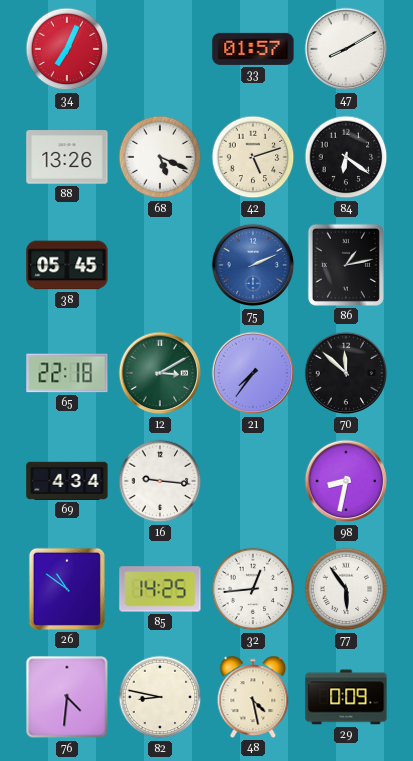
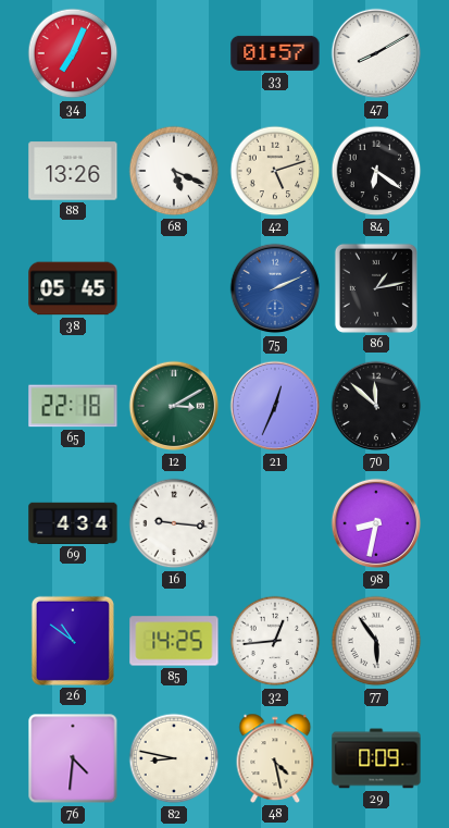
21: 7:36 -> 12:34 (275, 406)
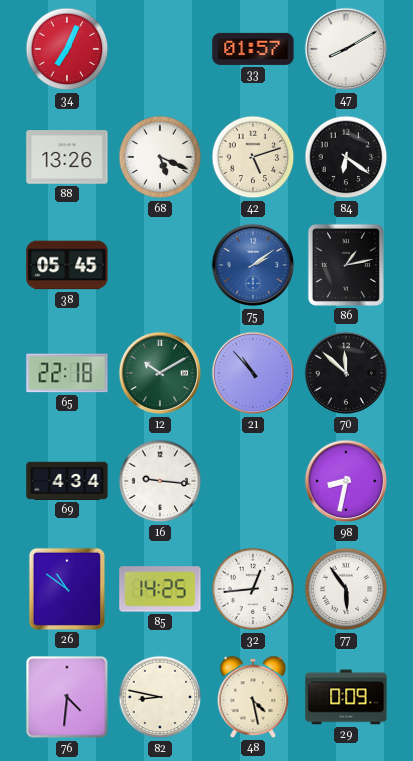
75: 2:11 -> 2:09 (253, 265)
12: 3:10 -> 10:10 (160, 373)
21: 12:34 -> 10:53 (253, 373)
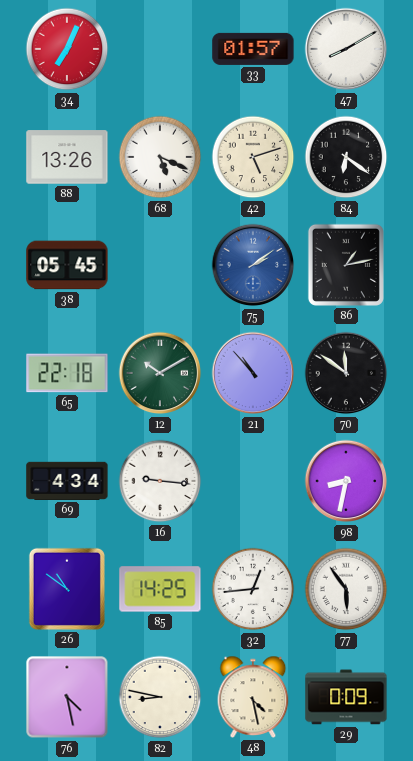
70: 11:52 -> 11:51 (346, 373)
76: 4:31 -> 4:28 (67, 697)
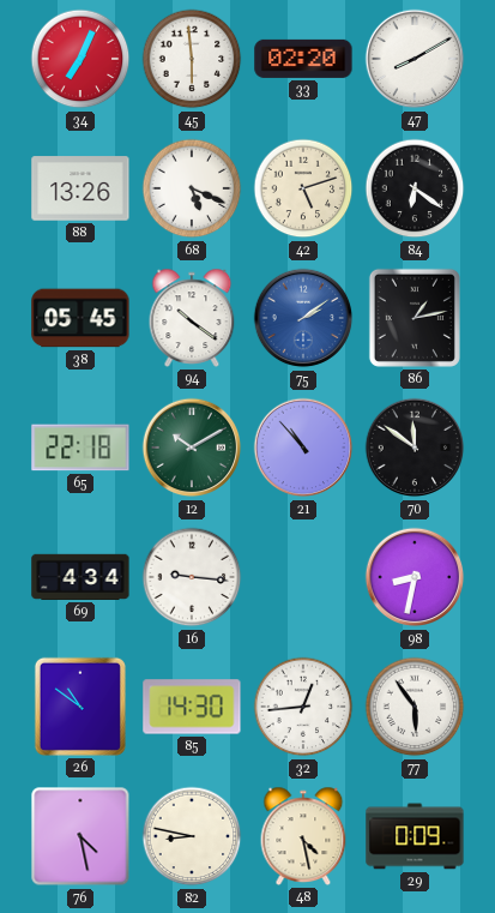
45: none -> 5:59 (192, 59)
33: 01:57 -> 02:20 (303, 59)
94: none -> 10:21 (192, 318)
85: 14:25 -> 14:30 (192, 707)
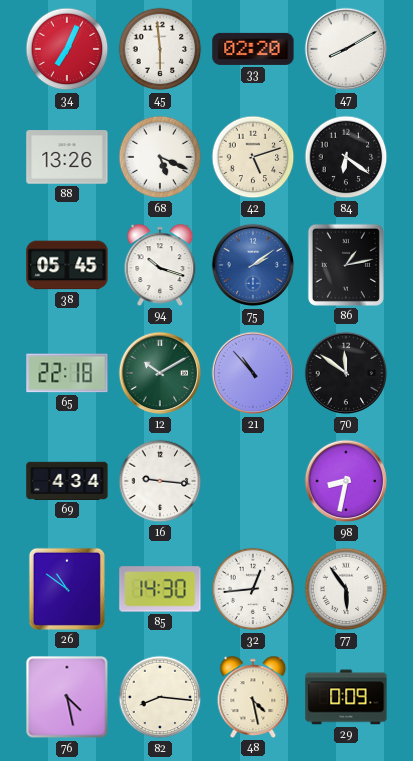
94: 10:21 -> 10:18 (160, 265)
82: 8:47 -> 8:16 (160, 697)
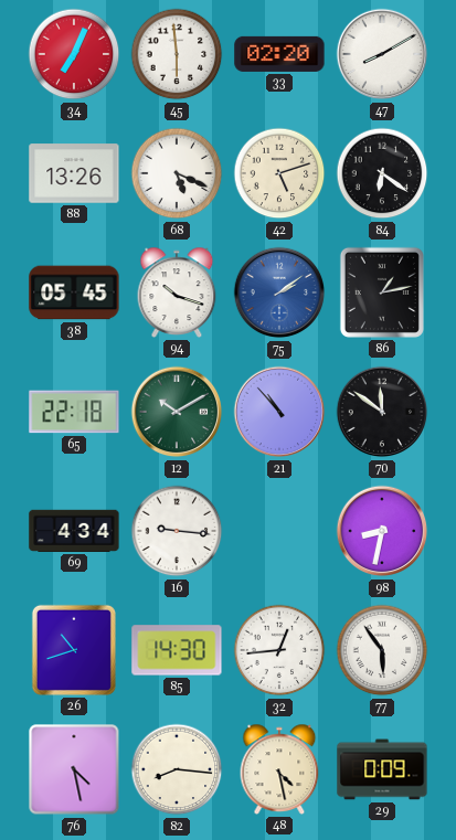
26: 10:51 -> 10:42 (74, 650)
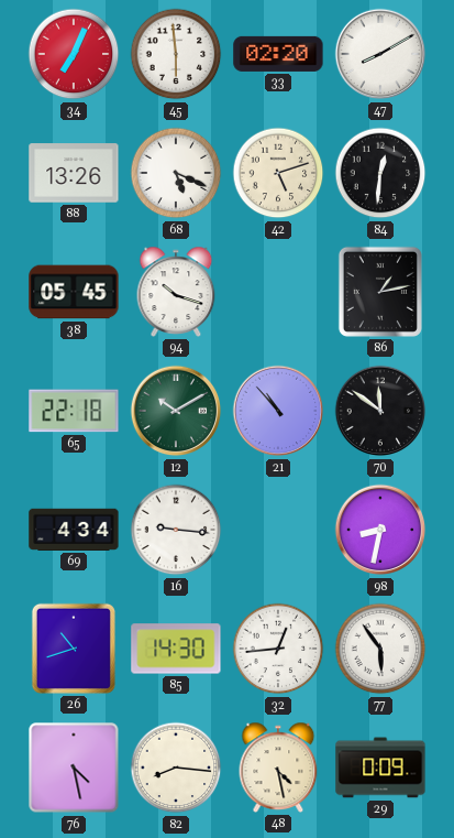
84: 6:21 -> 12:31 (380, 173)
75: 2:09 -> none (279, 293)
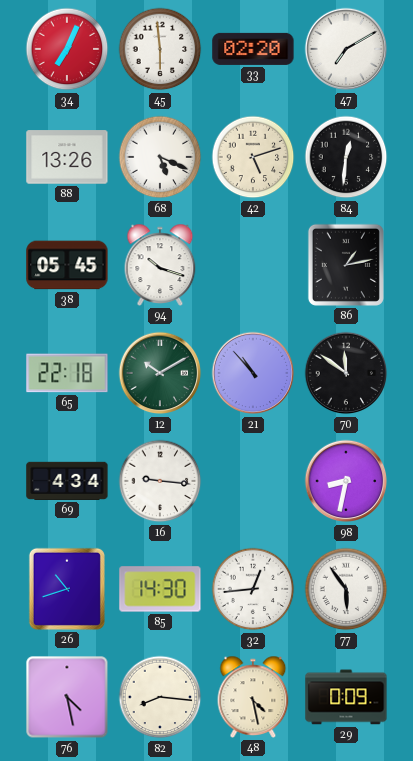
47: 8:10 -> 7:10 (346, 49)
